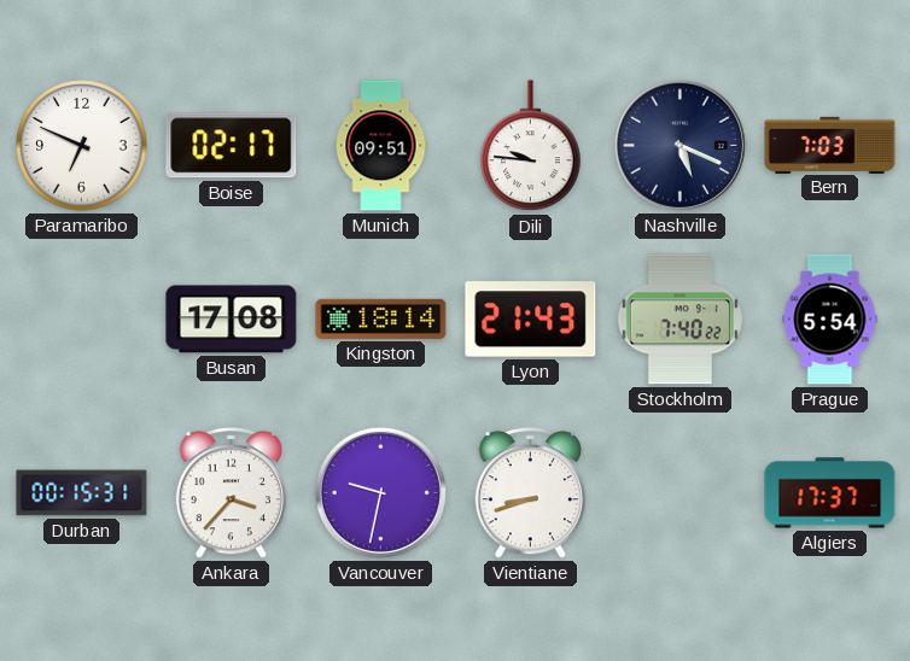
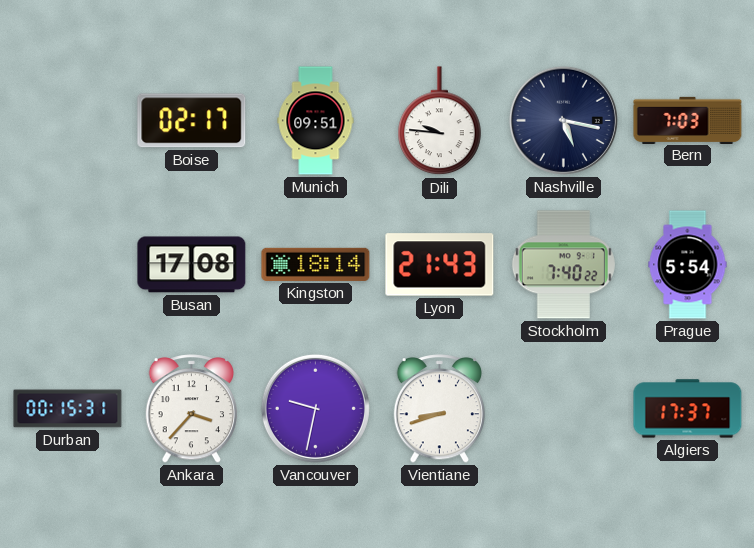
Paramaribo: 6:49 -> none (82, 146)
Nashville: 5:19 -> 5:17 (563, 120)
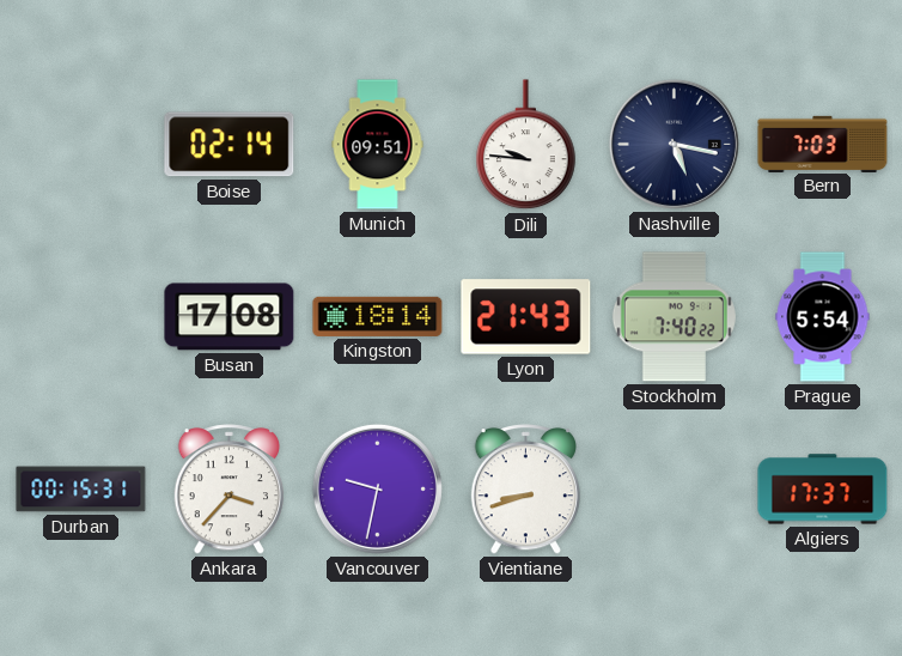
Boise: 02:17 -> 02:14 (230, 145)
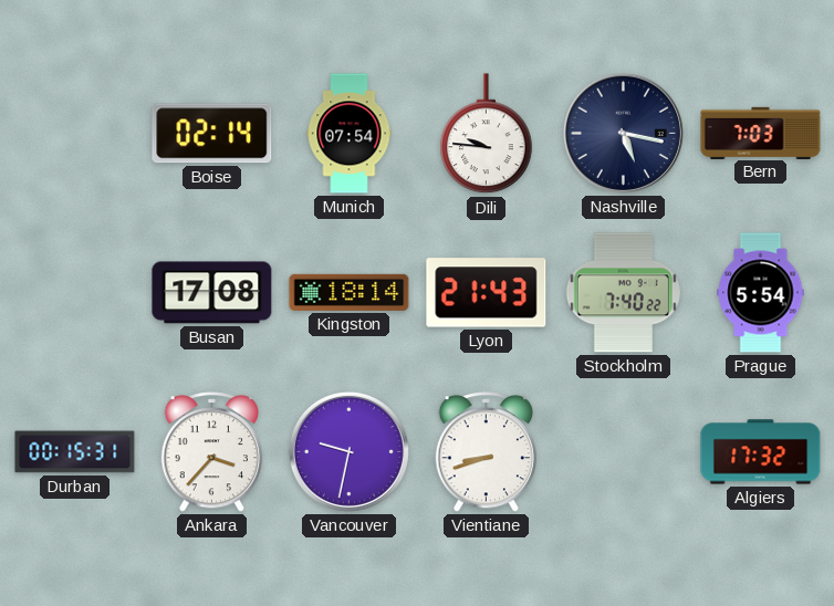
Munich: 09:51 -> 07:54 (350, 134)
Algiers: 17:37 -> 17:32 (761, 452)
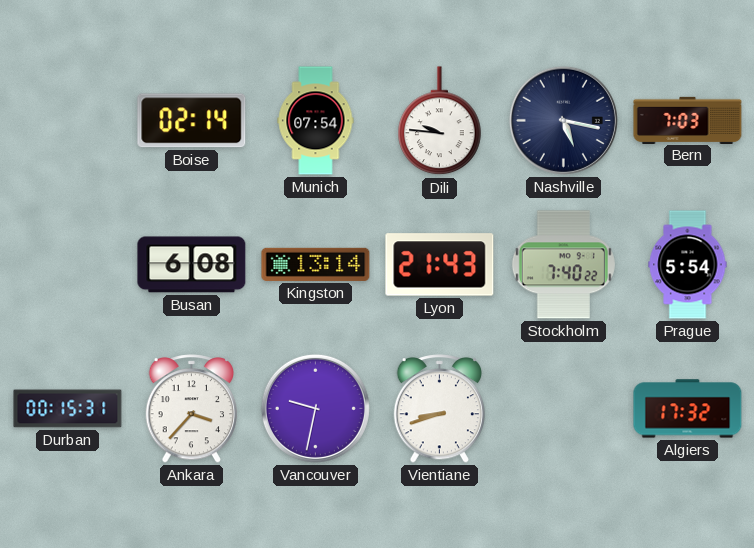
Busan: 17:08 -> 6:08 (192, 265)
Kingston: 18:14 -> 13:14 (316, 264)
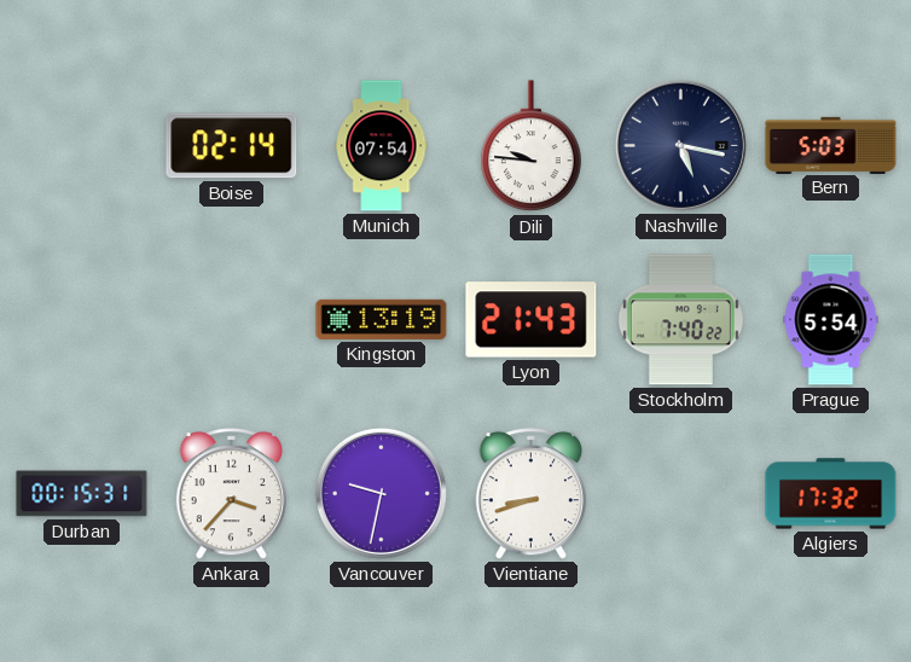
Bern: 7:03 -> 5:03 (831, 145)
Busan: 6:08 -> none (192, 265)
Kingston: 13:14 -> 13:19 (382, 319)
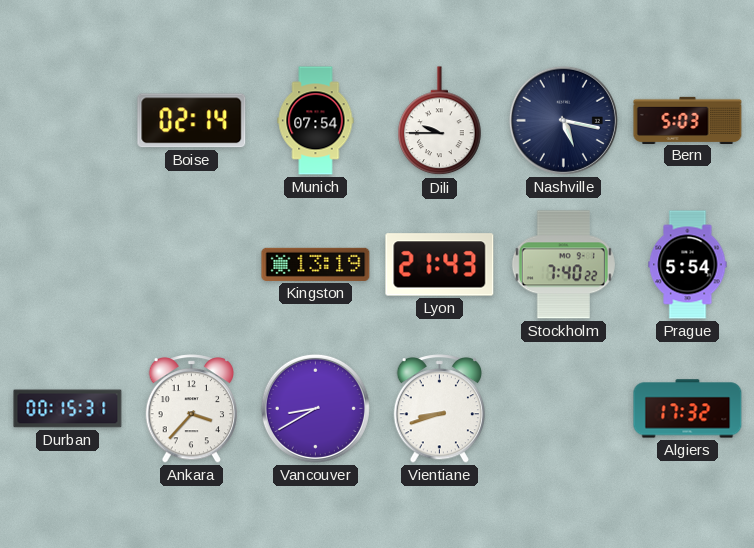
Dili: 9:46 -> 9:45 (440, 121)
Vancouver: 9:32 -> 8:40 (315, 408)
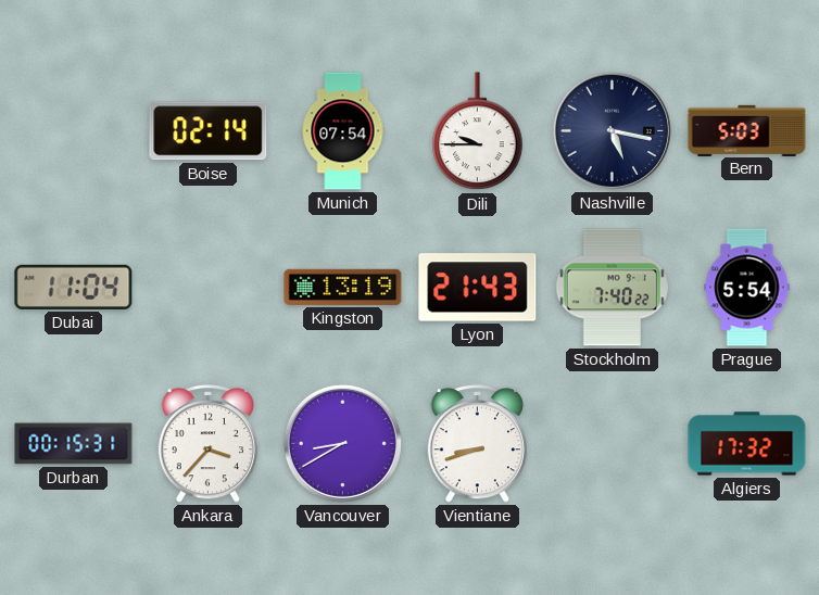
Dubai: none -> 11:04 (74, 287)
